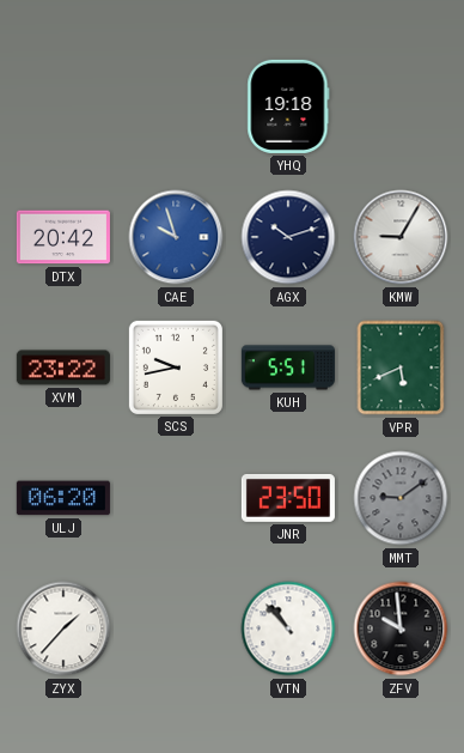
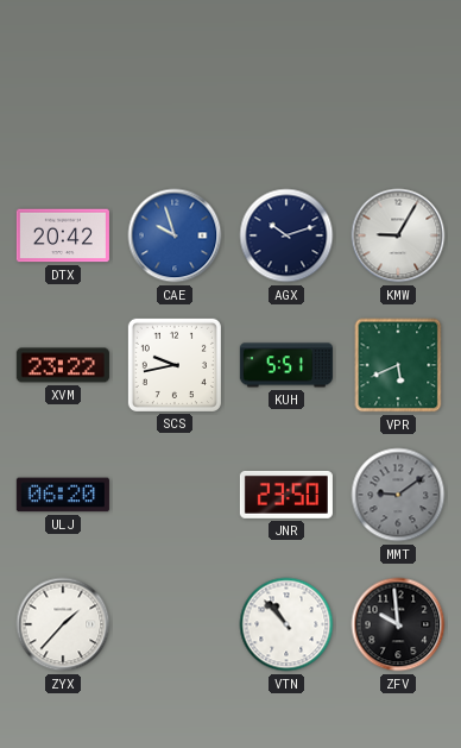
YHQ: 19:18 -> none (288, 107)
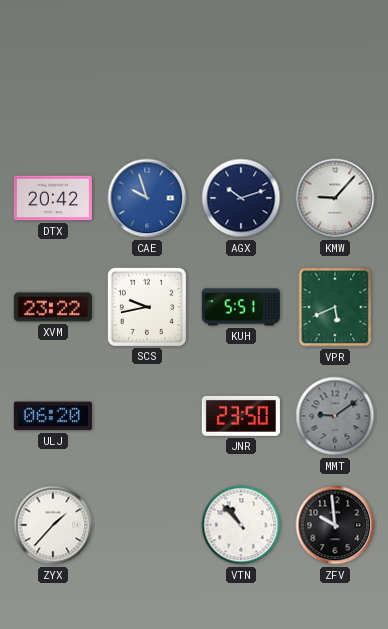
KMW: 9:05 -> 9:07 (335, 198)
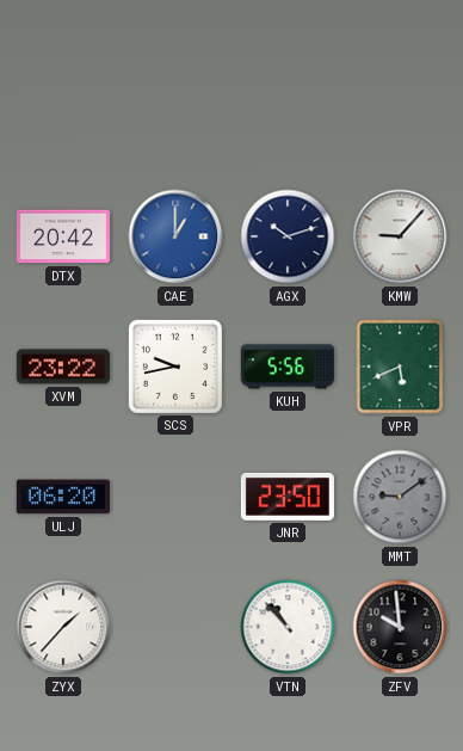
CAE: 9:57 -> 1:00 (175, 236)
KUH: 5:51 -> 5:56 (288, 367)
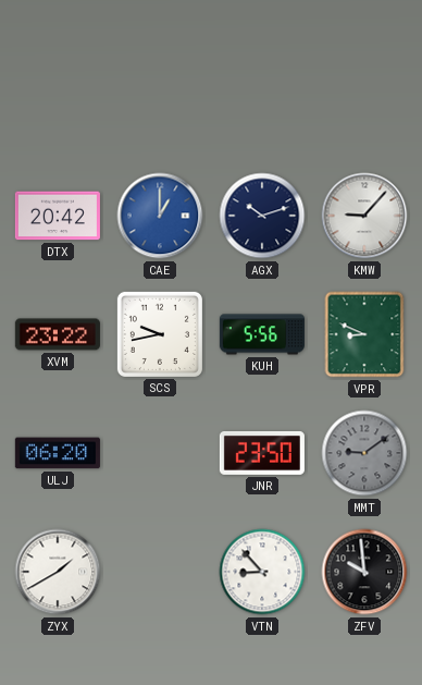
VPR: 5:41 -> 8:49 (364, 334)
ZYX: 1:37 -> 1:40 (58, 572)
VTN: 10:53 -> 8:53 (262, 572)
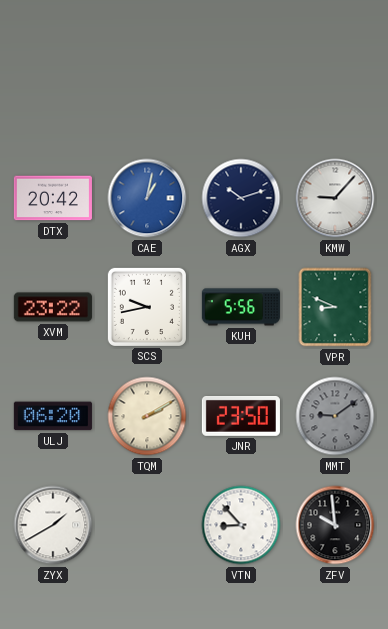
CAE: 1:00 -> 1:02 (147, 198)
TQM: none -> 2:10 (147, 416)
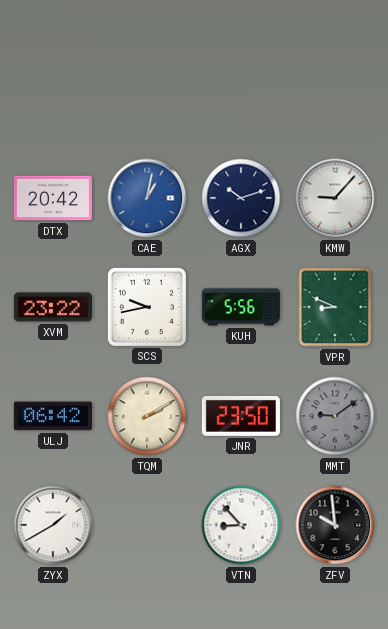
ULJ: 06:20 -> 06:42 (53, 416)
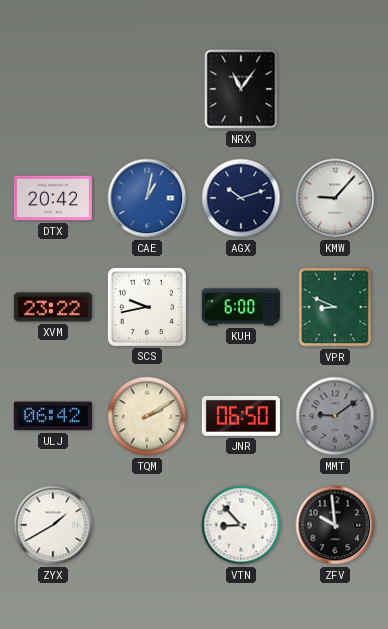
NRX: none -> 11:06 (241, 89)
KUH: 5:56 -> 6:00 (241, 307)
JNR: 23:50 -> 06:50 (241, 416)
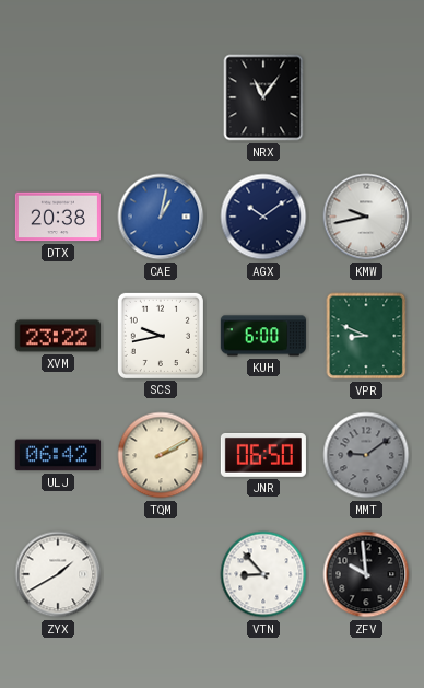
DTX: 20:42 -> 20:38 (58, 217)
AGX: 10:12 -> 10:09 (263, 217)
KMW: 9:07 -> 9:43 (366, 217)
